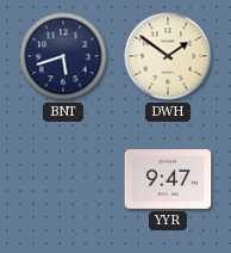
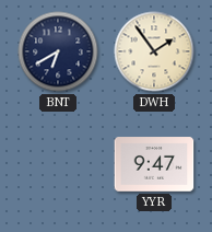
BNT: 5:42 -> 6:40 (58, 51)
DWH: 1:51 -> 1:54 (154, 51)
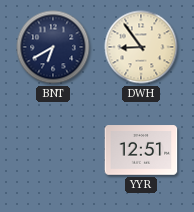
DWH: 1:54 -> 8:54 (141, 47)
YYR: 9:47 -> 12:51 (141, 150)
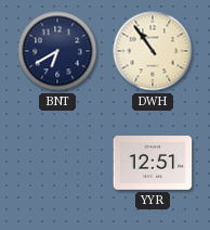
DWH: 8:54 -> 10:54 (153, 51)
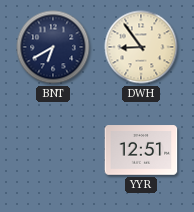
DWH: 10:54 -> 8:54 (141, 47)
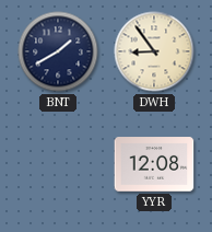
BNT: 6:40 -> 1:40 (58, 51)
YYR: 12:51 -> 12:08 (154, 164)
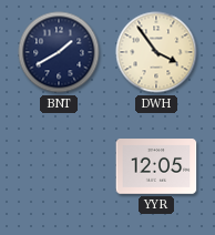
DWH: 8:54 -> 3:54 (156, 52)
YYR: 12:08 -> 12:05 (156, 166)
